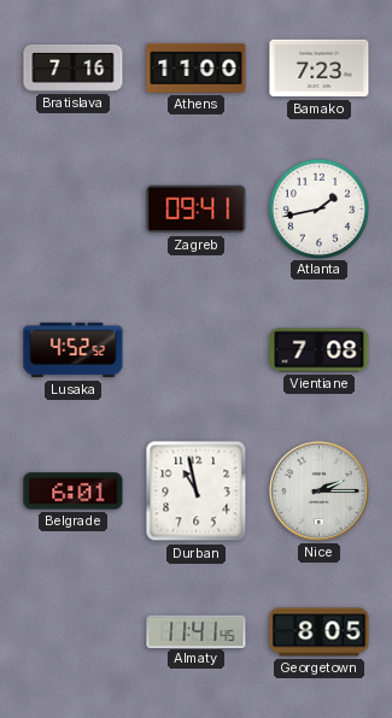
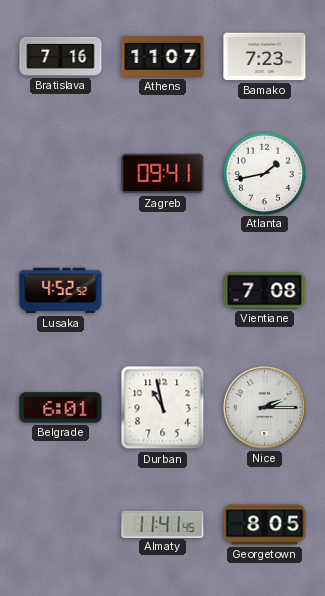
Athens: 11:00 -> 11:07 (163, 56)
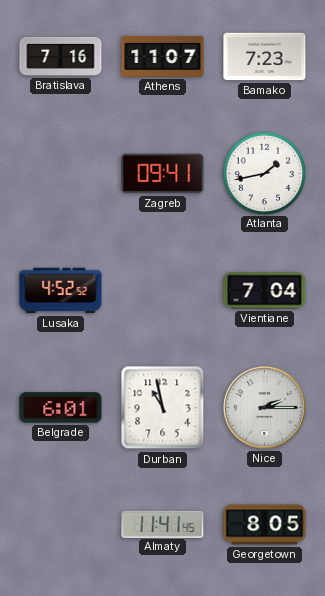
Vientiane: 7:08 -> 7:04 (265, 291)
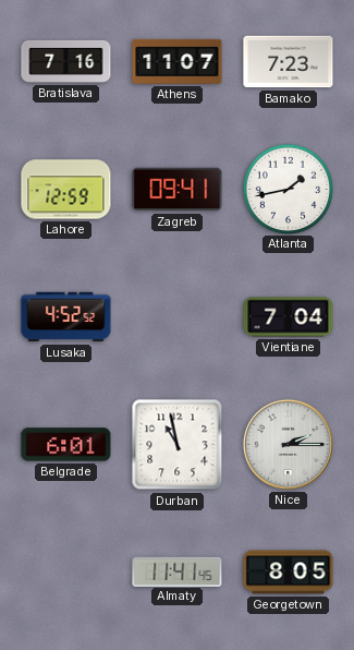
Lahore: none -> 12:59 (66, 190)
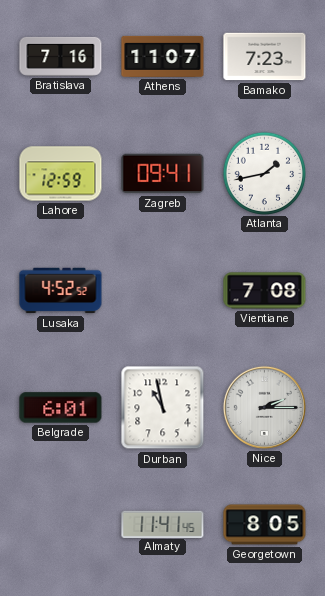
Vientiane: 7:04 -> 7:08 (265, 291)
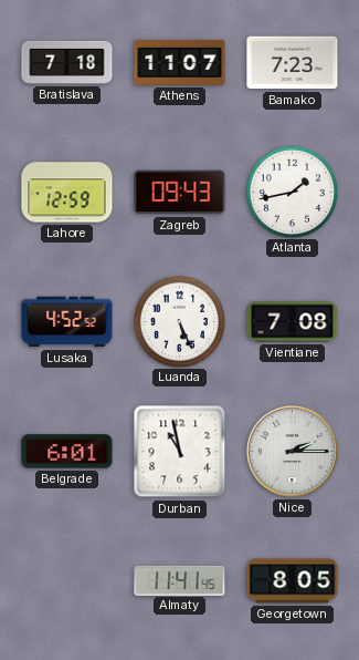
Bratislava: 7:16 -> 7:18 (67, 62)
Zagreb: 09:41 -> 09:43 (180, 193)
Luanda: none -> 5:26 (179, 321)
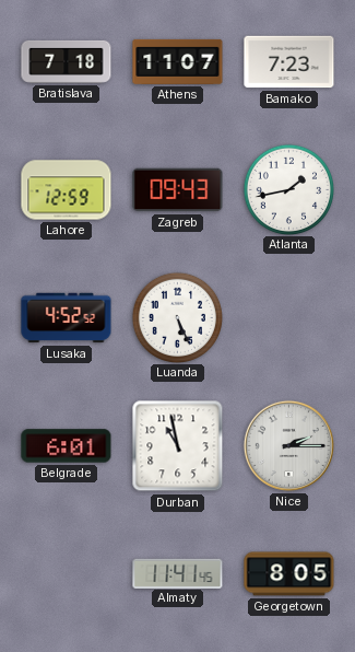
Vientiane: 7:08 -> none (293, 322)
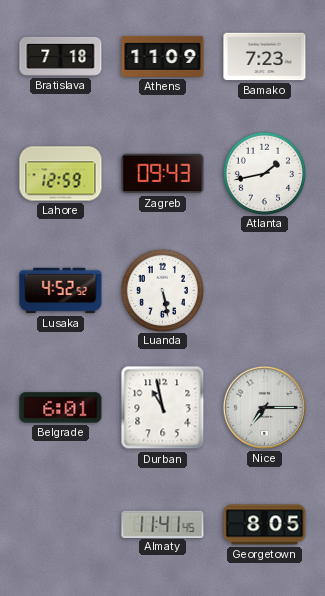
Athens: 11:07 -> 11:09 (163, 56)
Luanda: 5:26 -> 5:28 (162, 290)
Nice: 2:15 -> 7:15 (264, 407)
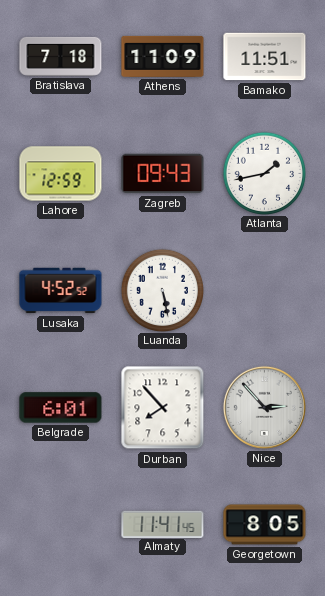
Bamako: 7:23 -> 11:51 (265, 57)
Durban: 10:58 -> 7:53 (163, 408)
Nice: 7:15 -> 2:53 (264, 407)
